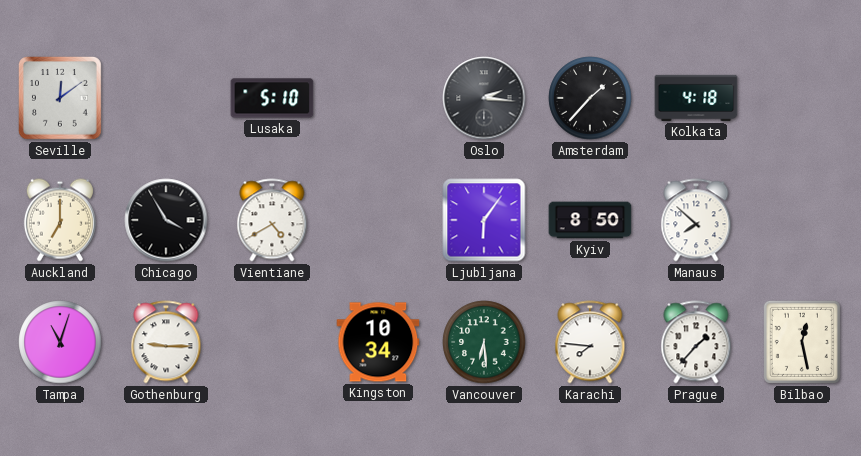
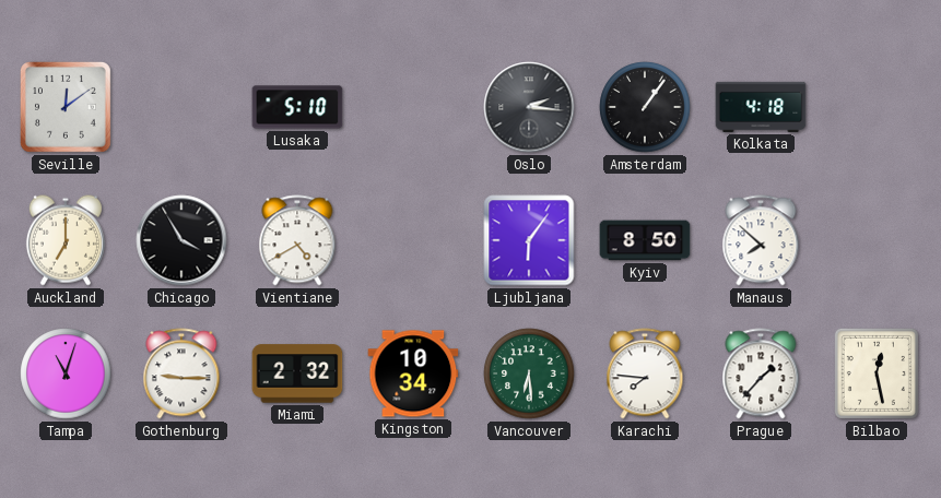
Amsterdam: 1:37 -> 1:06 (645, 107)
Miami: none -> 2:32 (297, 373)
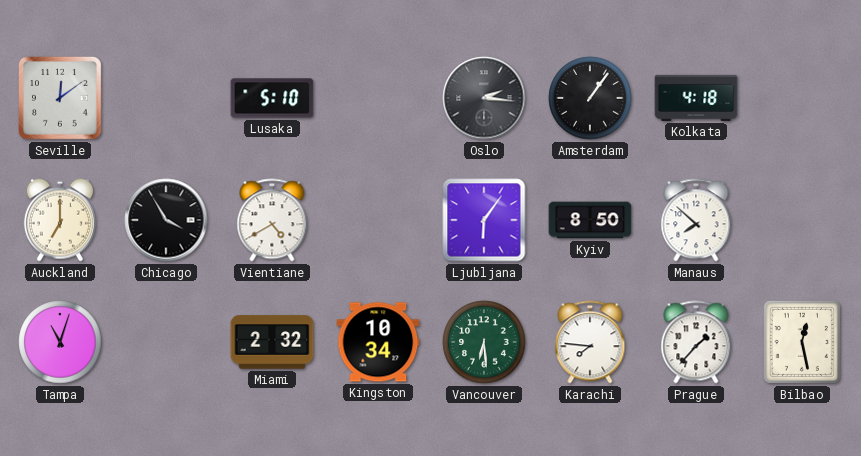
Gothenburg: 9:15 -> none (181, 373)
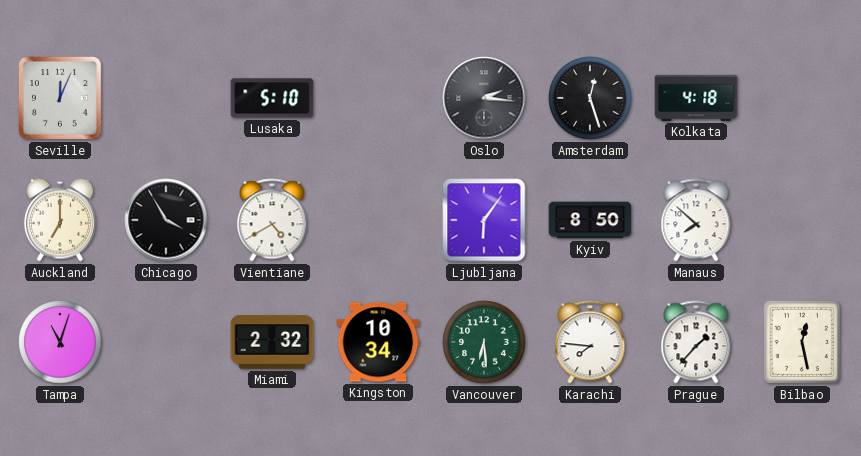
Seville: 12:09 -> 12:04 (61, 98)
Amsterdam: 1:06 -> 12:27 (590, 98)
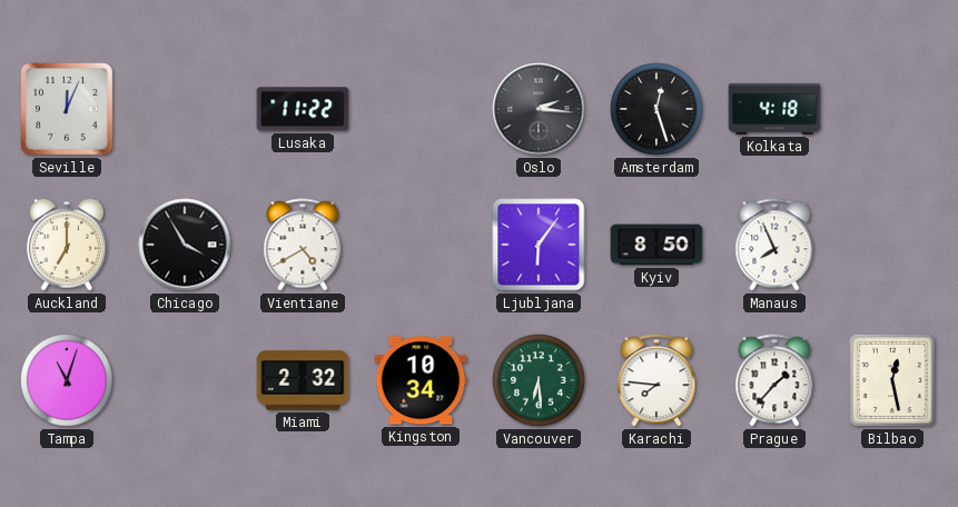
Lusaka: 5:10 -> 11:22 (303, 109)
Manaus: 7:52 -> 7:56 (774, 245)
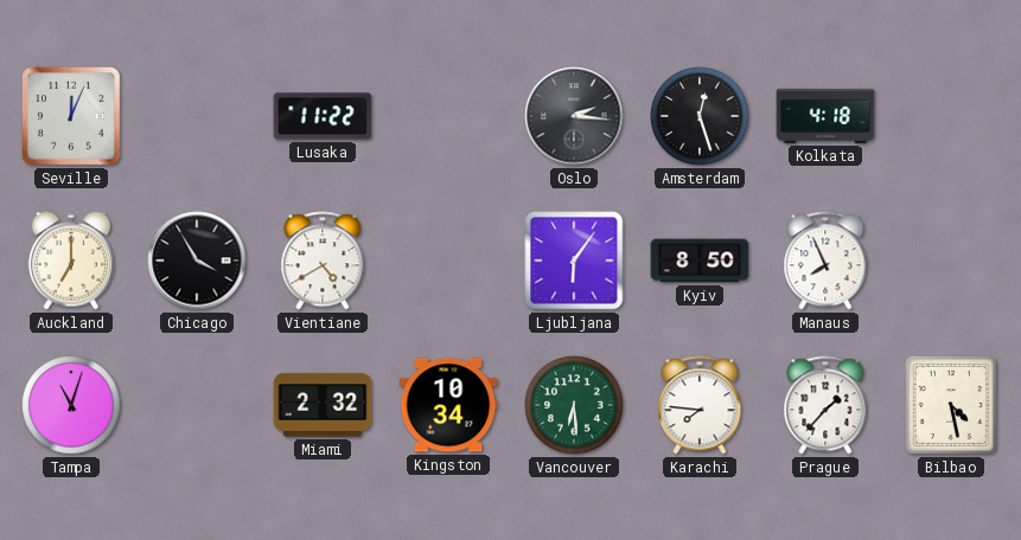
Bilbao: 12:28 -> 4:28 (951, 405)
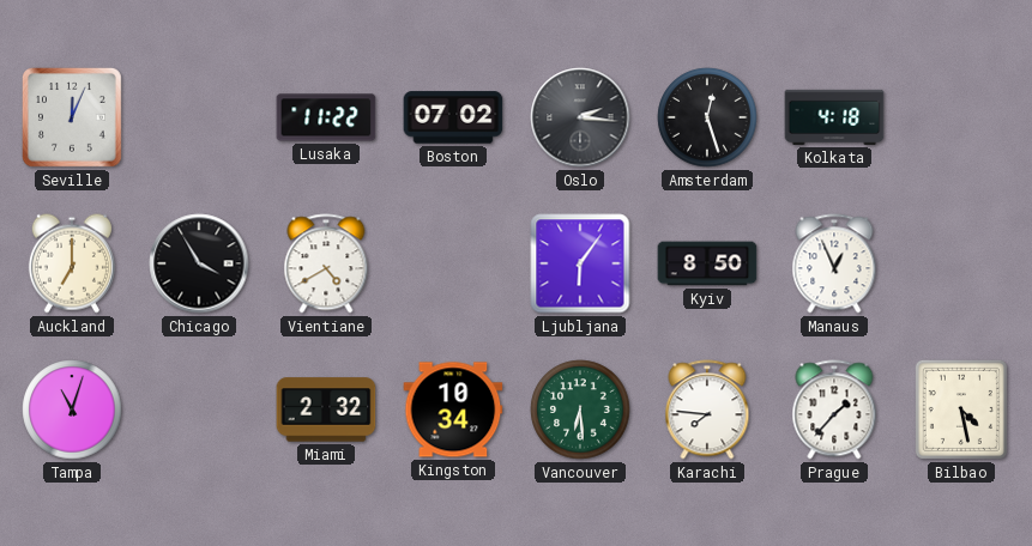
Boston: none -> 07:02 (453, 117)
Manaus: 7:56 -> 12:56 (834, 263)
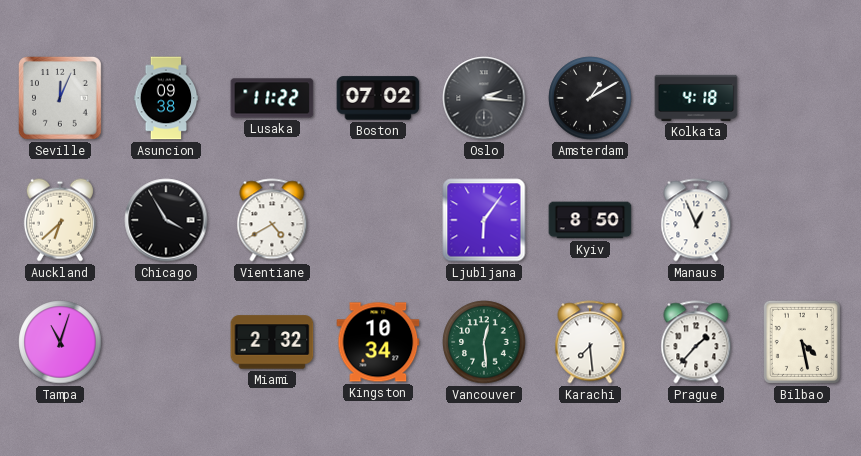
Asuncion: none -> 09:38 (166, 98)
Amsterdam: 12:27 -> 1:10 (590, 98)
Auckland: 7:00 -> 6:38 (60, 220)
Vancouver: 6:29 -> 12:29 (484, 342)
Karachi: 7:46 -> 7:29 (590, 342)
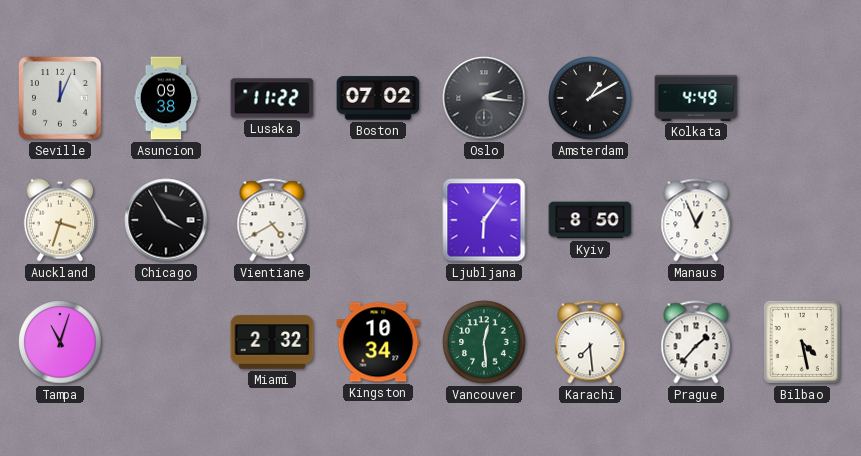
Kolkata: 4:18 -> 4:49 (696, 98)
Auckland: 6:38 -> 3:33 (60, 220)
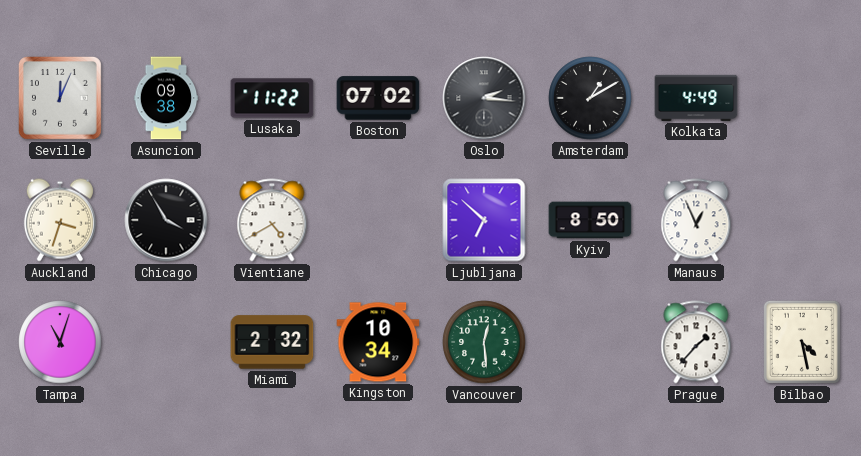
Ljubljana: 6:06 -> 6:52 (484, 220)
Karachi: 7:29 -> none (590, 342)
